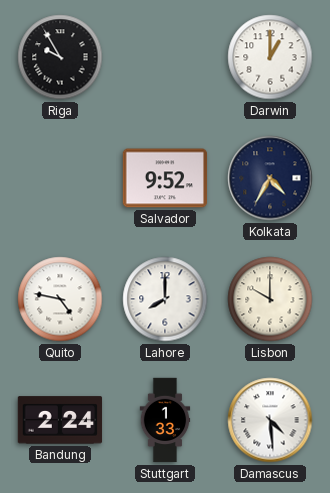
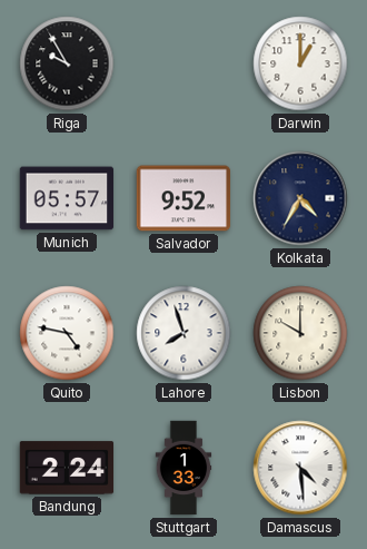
Munich: none -> 05:57 (67, 198)
Lahore: 8:00 -> 7:57 (183, 333)
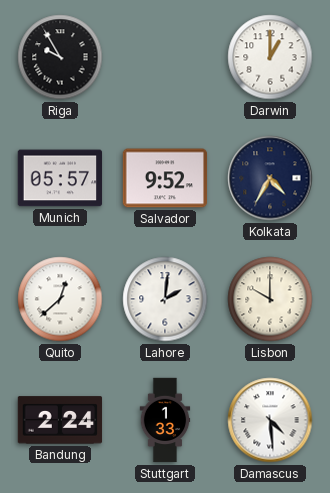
Quito: 4:47 -> 12:38 (60, 299)
Lahore: 7:57 -> 2:01 (165, 299)
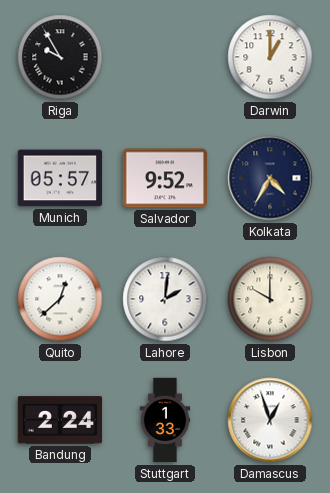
Damascus: 4:29 -> 12:57 (270, 420)
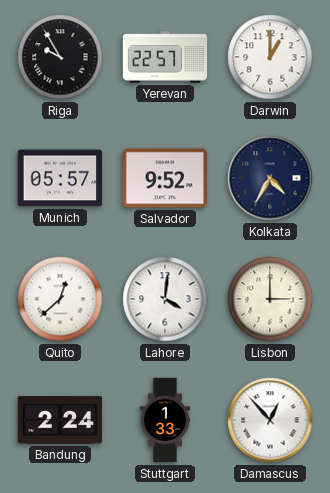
Yerevan: none -> 22:57 (165, 57)
Lahore: 2:01 -> 4:01 (165, 299)
Lisbon: 10:00 -> 3:00 (270, 299)
Damascus: 12:57 -> 12:53 (270, 420)
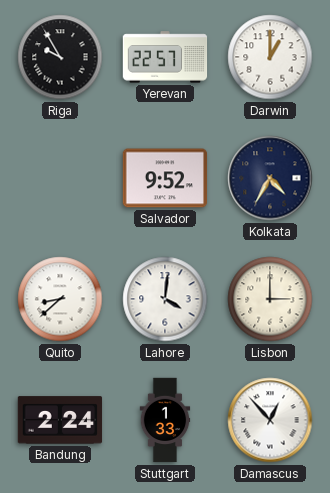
Munich: 05:57 -> none (60, 178)
Quito: 12:38 -> 8:38 (60, 299)
